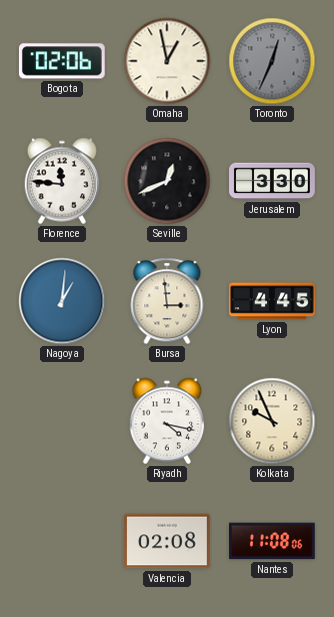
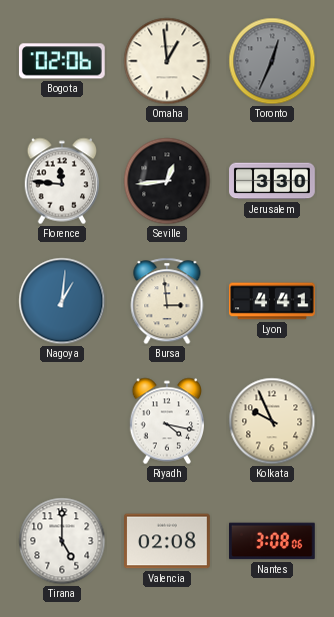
Omaha: 12:58 -> 12:59 (167, 61)
Seville: 12:41 -> 12:44 (167, 181)
Lyon: 4:45 -> 4:41 (272, 301)
Tirana: none -> 5:00 (62, 541)
Nantes: 11:08 -> 3:08 (273, 541)
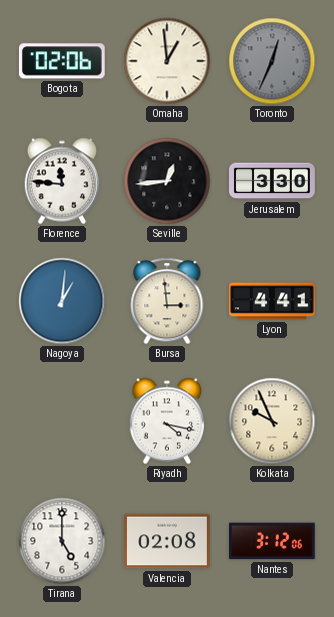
Nantes: 3:08 -> 3:12 (273, 541)
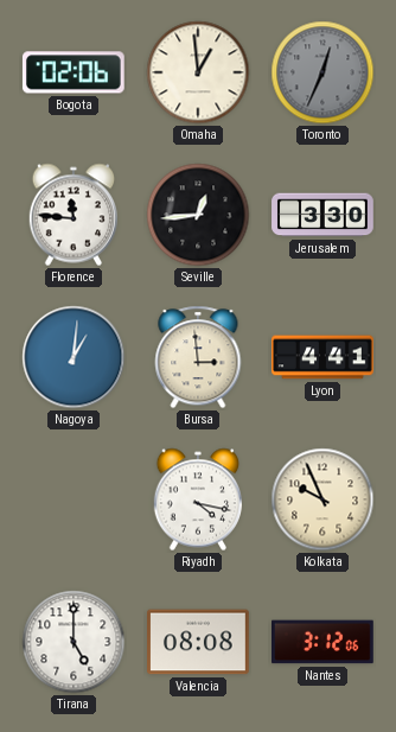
Valencia: 02:08 -> 08:08 (199, 642)
